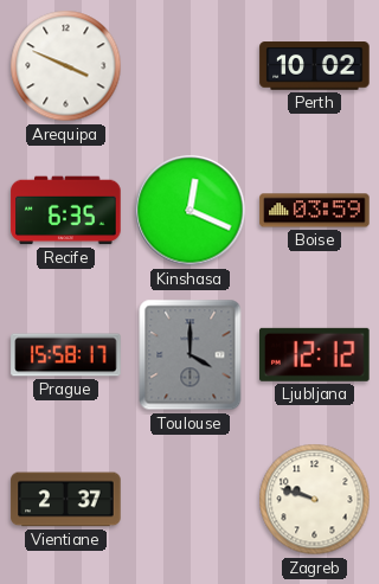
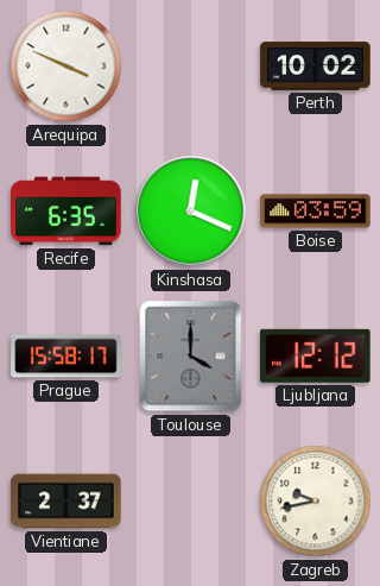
Zagreb: 9:48 -> 9:43 (316, 502)
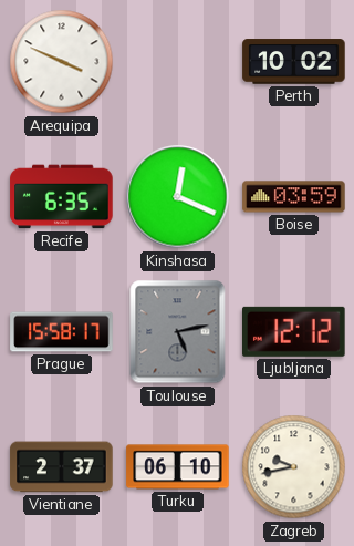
Toulouse: 4:00 -> 5:13 (178, 332)
Turku: none -> 06:10 (178, 467)
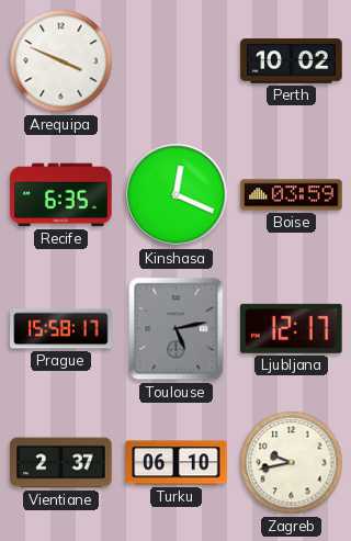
Ljubljana: 12:12 -> 12:17 (292, 328)
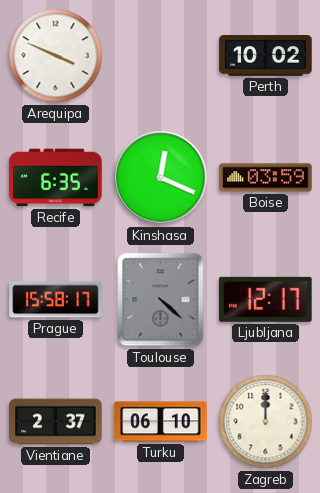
Toulouse: 5:13 -> 4:22 (161, 300)
Zagreb: 9:43 -> 12:00 (266, 422)
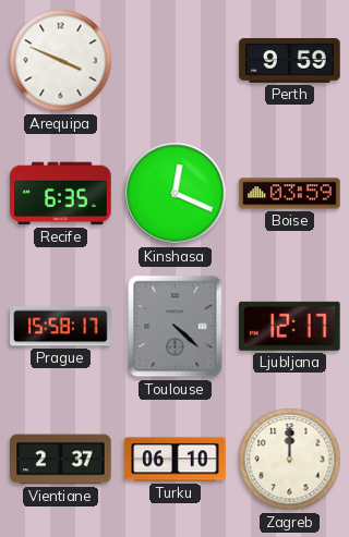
Perth: 10:02 -> 9:59 (290, 61)
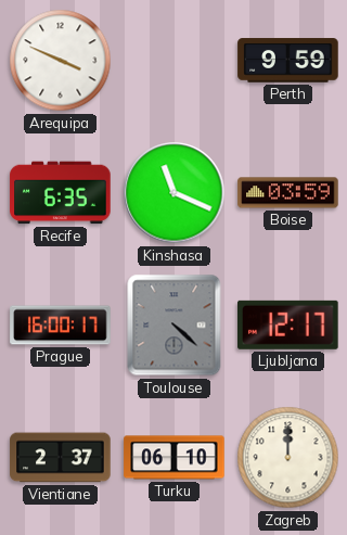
Kinshasa: 12:19 -> 11:19 (175, 193)
Prague: 15:58 -> 16:00 (61, 326)
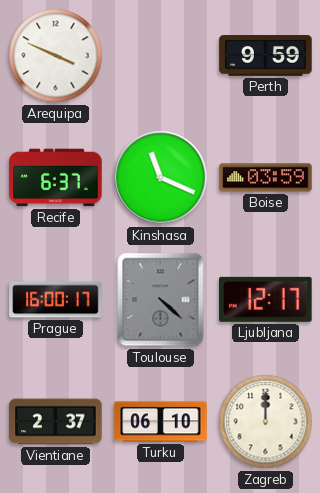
Recife: 6:35 -> 6:37 (56, 178)
